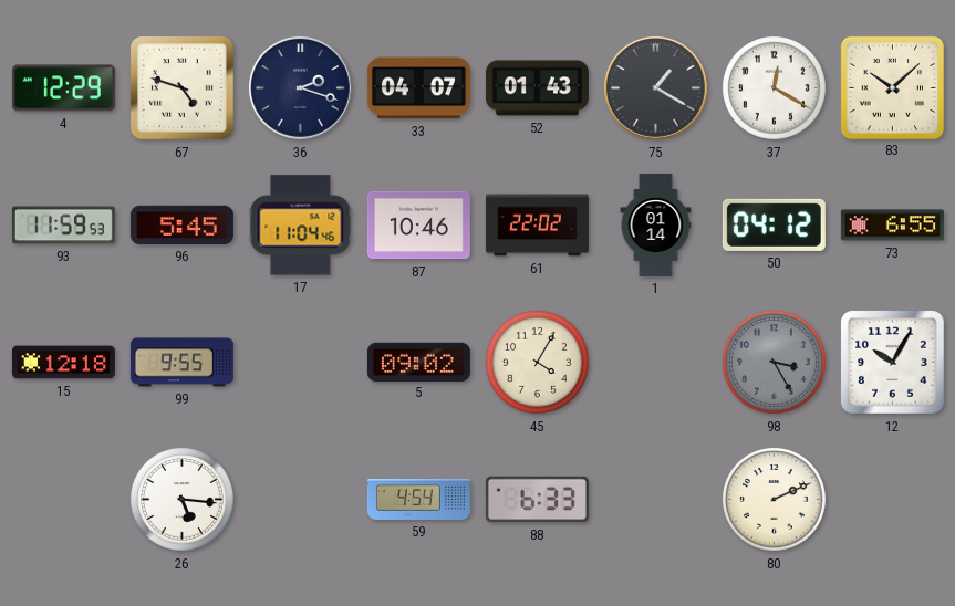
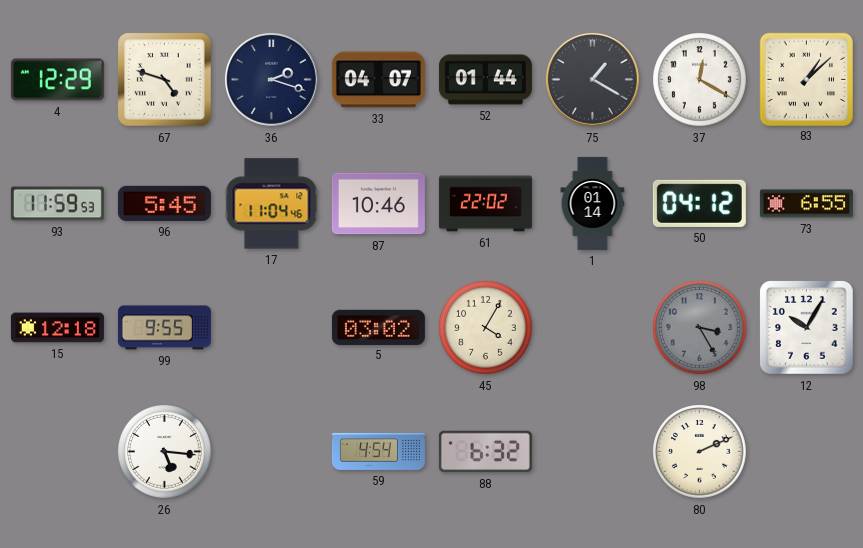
52: 01:43 -> 01:44 (485, 80)
83: 10:08 -> 1:08 (806, 79)
5: 09:02 -> 03:02 (378, 327)
88: 6:33 -> 6:32 (485, 452)
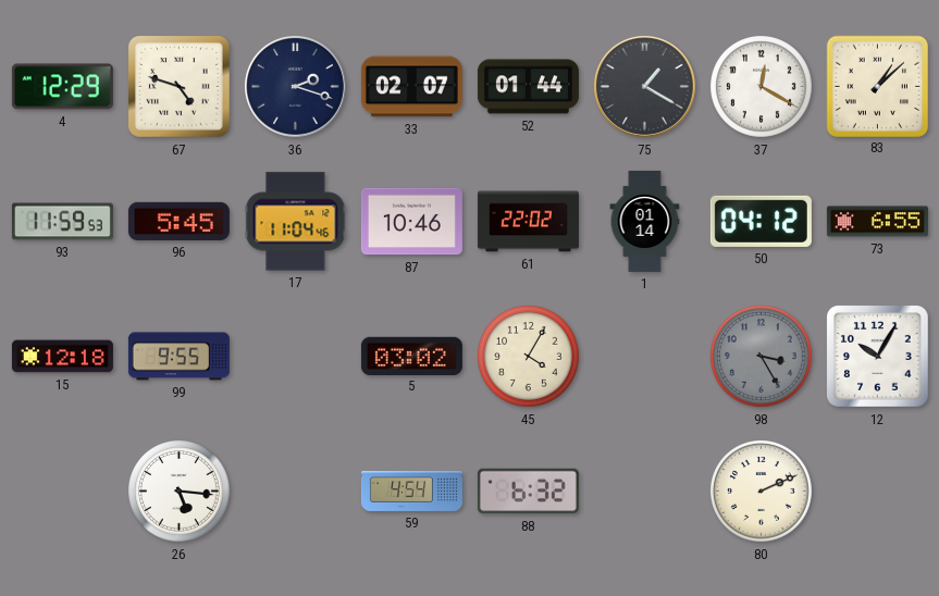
33: 04:07 -> 02:07 (411, 87)
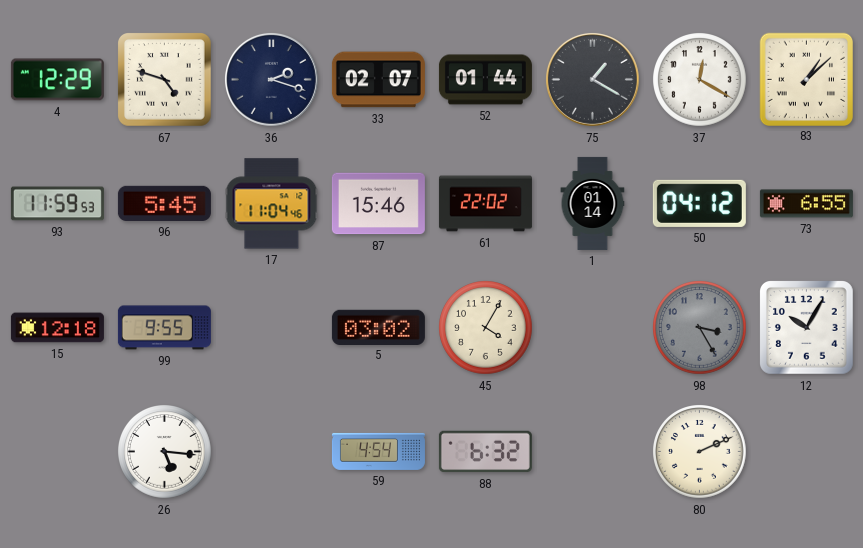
87: 10:46 -> 15:46 (378, 204)
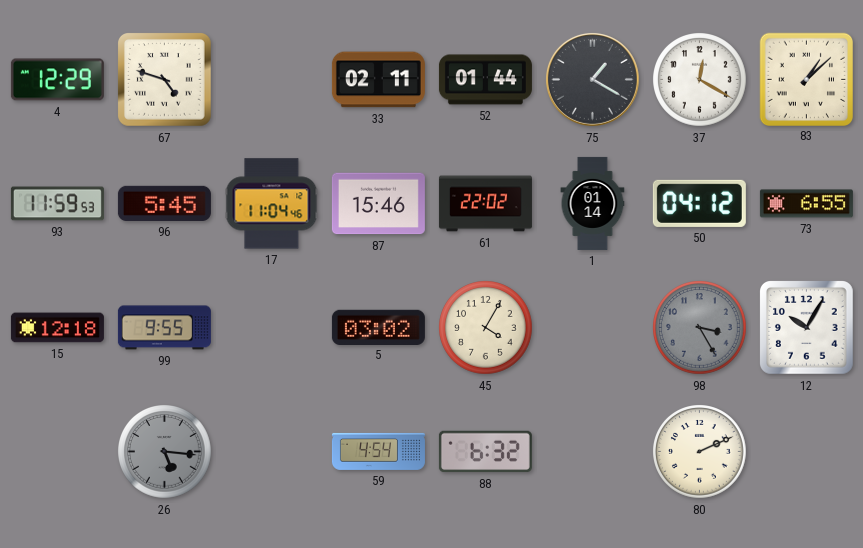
36: 2:18 -> none (271, 79)
33: 02:07 -> 02:11 (378, 80)
26 dial: white -> grey (165, 452)
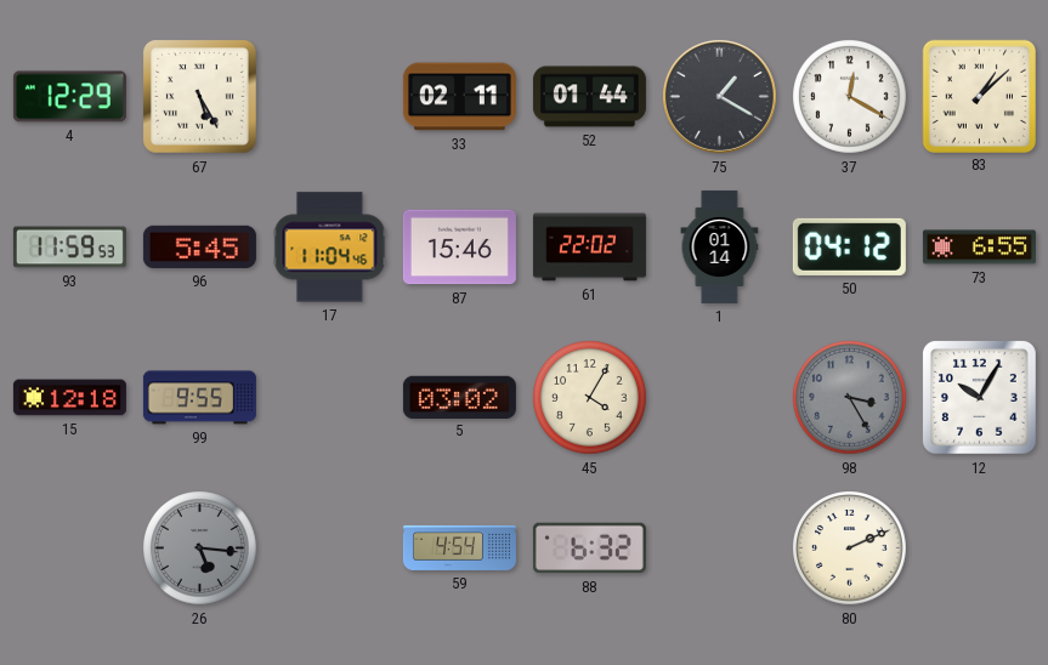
67: 4:48 -> 5:25 (200, 97)
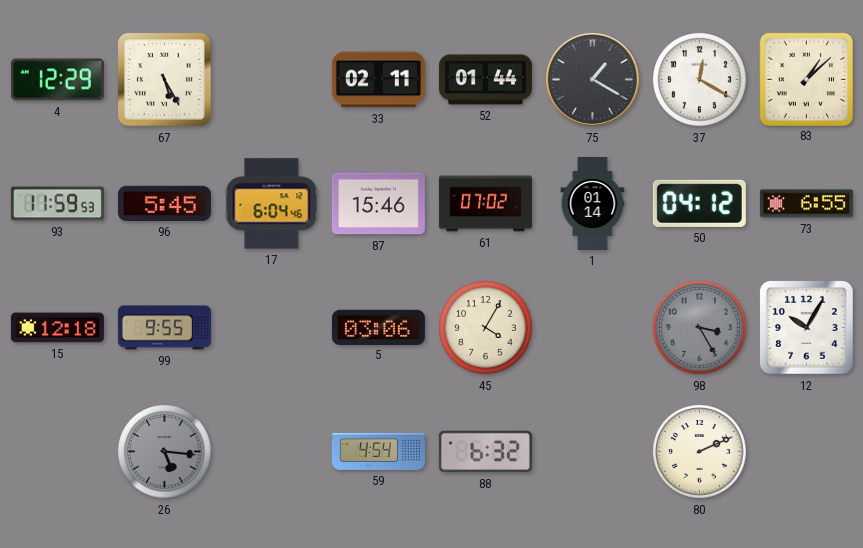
17: 11:04 -> 6:04 (272, 204)
61: 22:02 -> 07:02 (485, 204)
5: 03:02 -> 03:06 (378, 327)
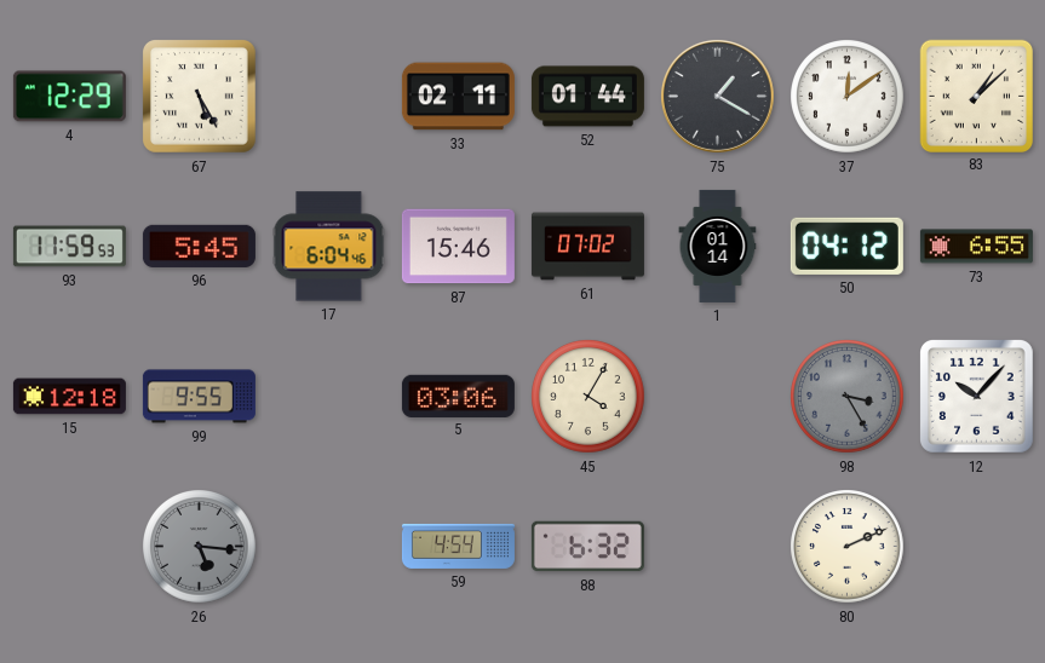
37: 12:20 -> 12:09 (848, 97)
12: 10:05 -> 10:07 (977, 397)
